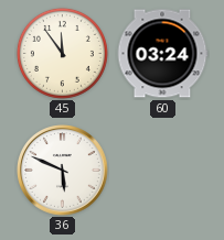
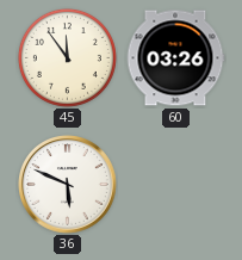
60: 03:24 -> 03:26 (175, 58)
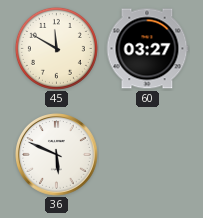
45: 11:54 -> 11:50 (56, 48)
60: 03:26 -> 03:27 (147, 49)
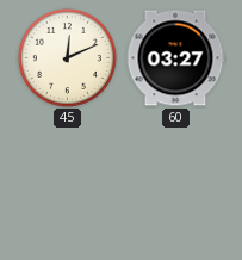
45: 11:50 -> 12:11 (67, 57)
36: 5:49 -> none (57, 155)
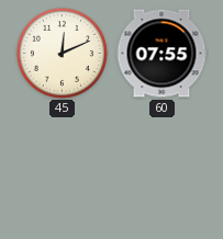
60: 03:27 -> 07:55 (161, 54)
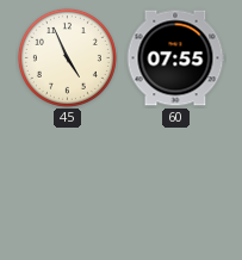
45: 12:11 -> 4:56 (67, 57)
